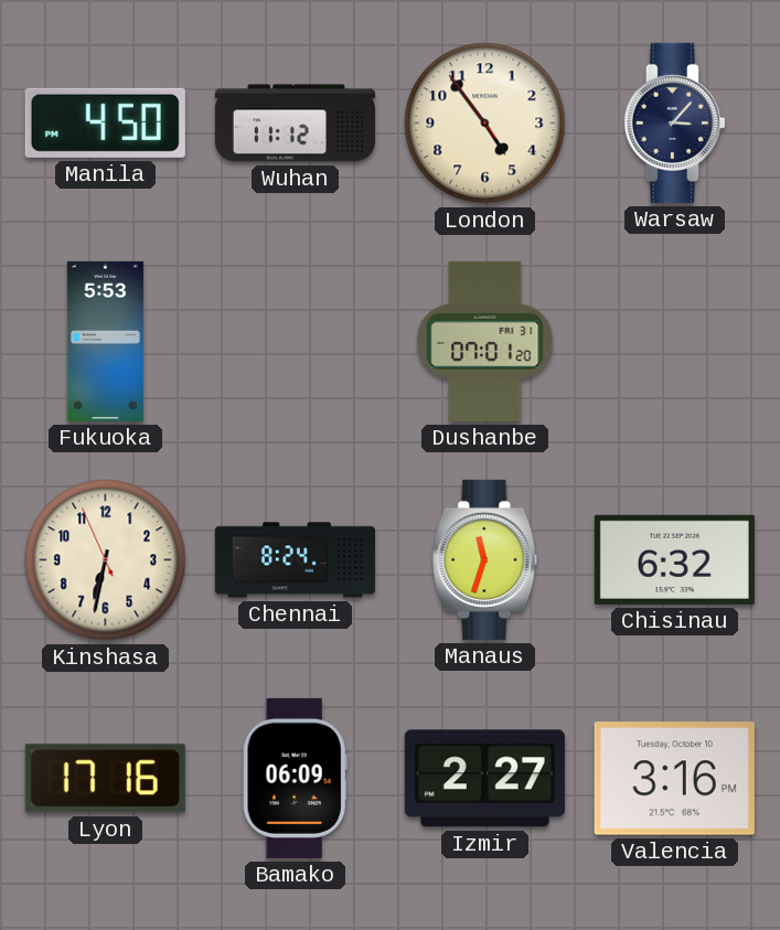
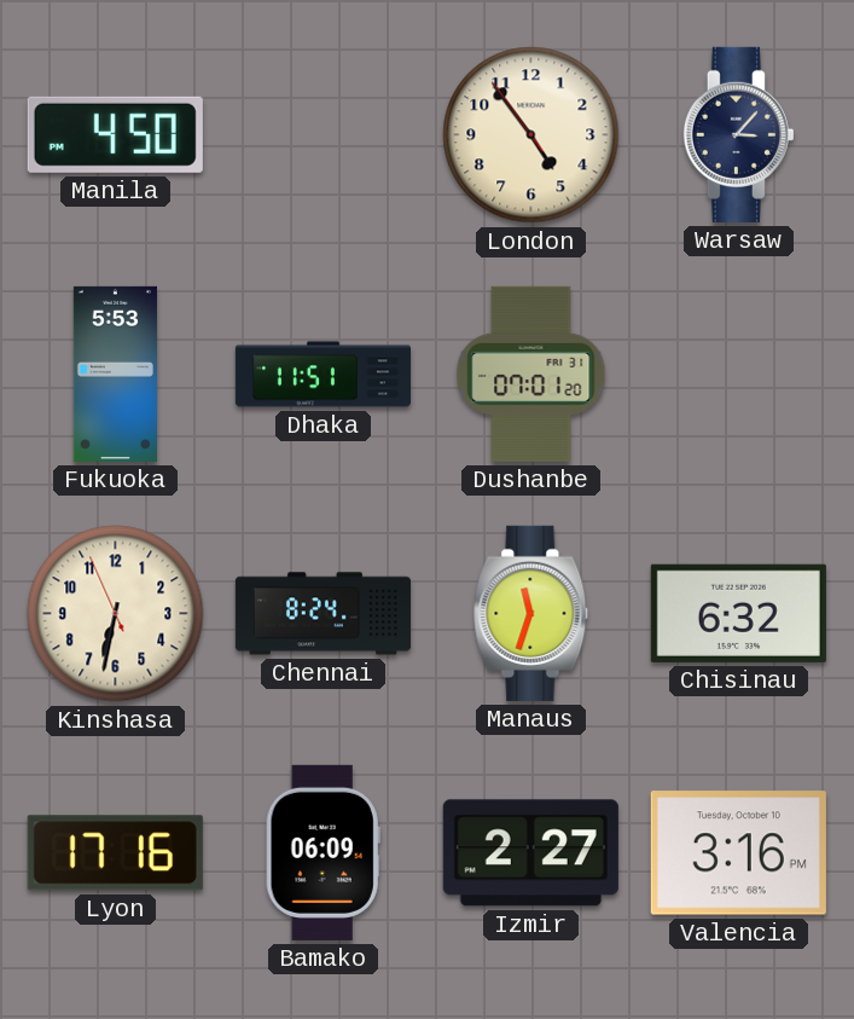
Wuhan: 11:12 -> none (295, 124)
Dhaka: none -> 11:51 (323, 375)
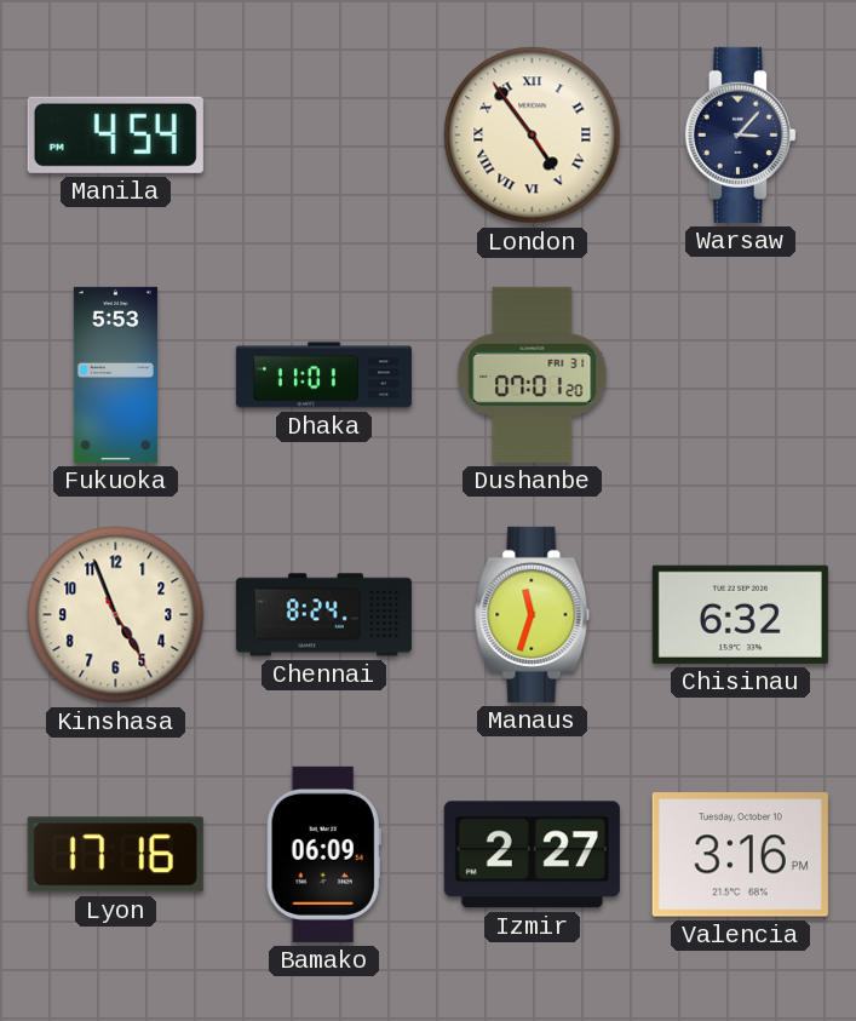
Manila: 4:50 -> 4:54 (115, 134)
London numerals: Arabic -> Roman (533, 136)
Dhaka: 11:51 -> 11:01 (323, 375)
Kinshasa: 6:31 -> 4:56 (116, 615)
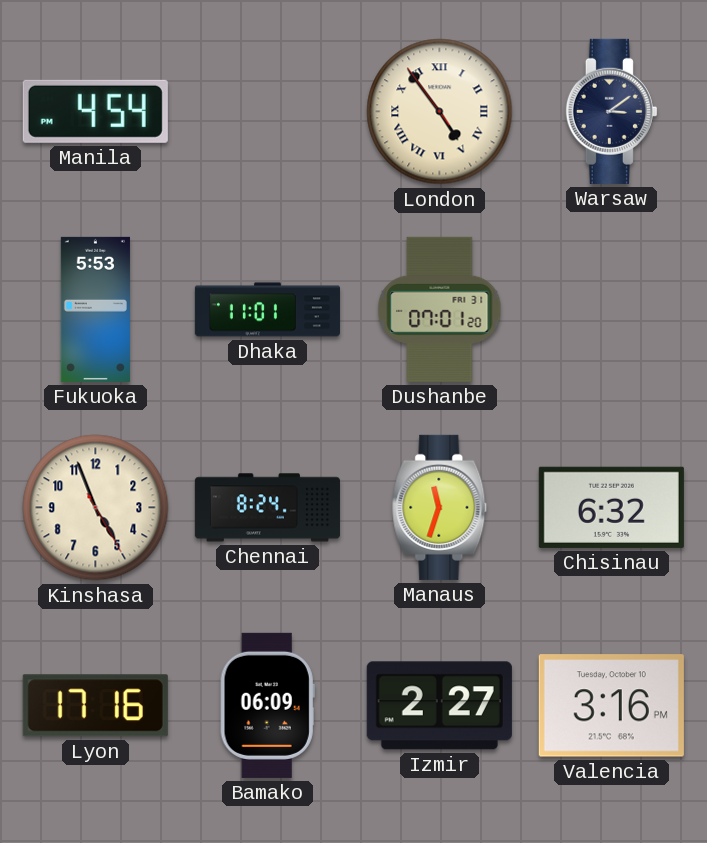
Warsaw: 3:07 -> 3:09 (611, 111)
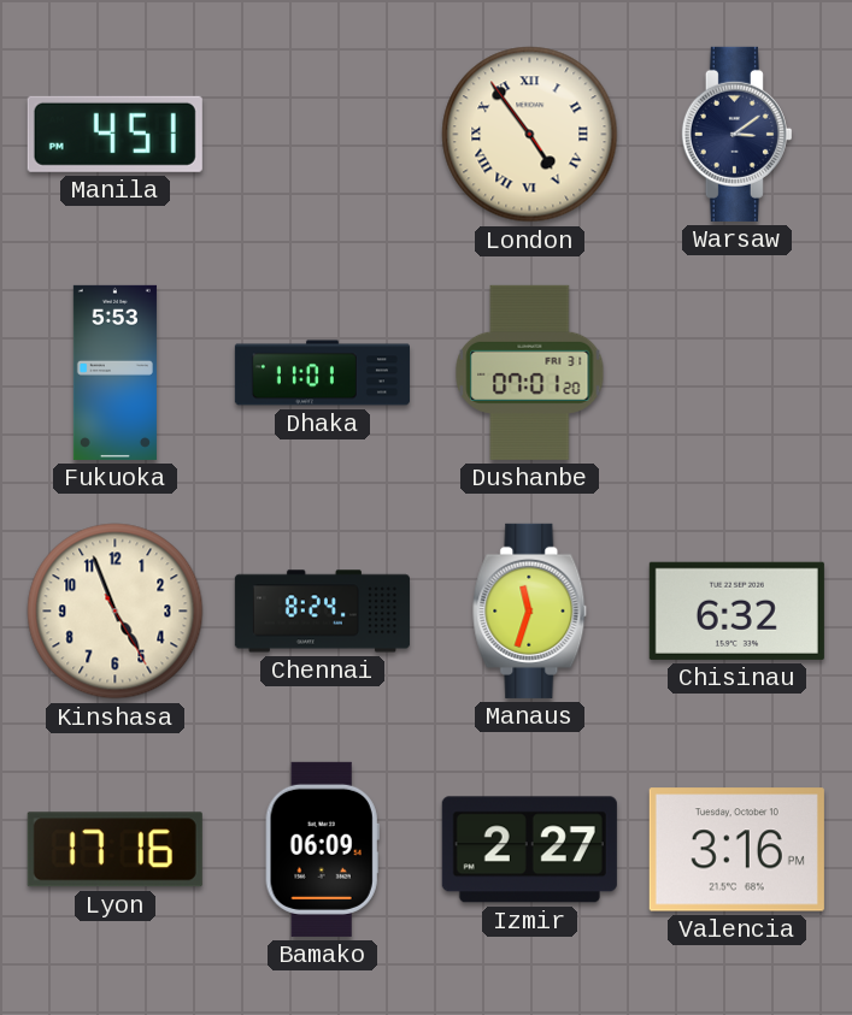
Manila: 4:54 -> 4:51 (114, 134)
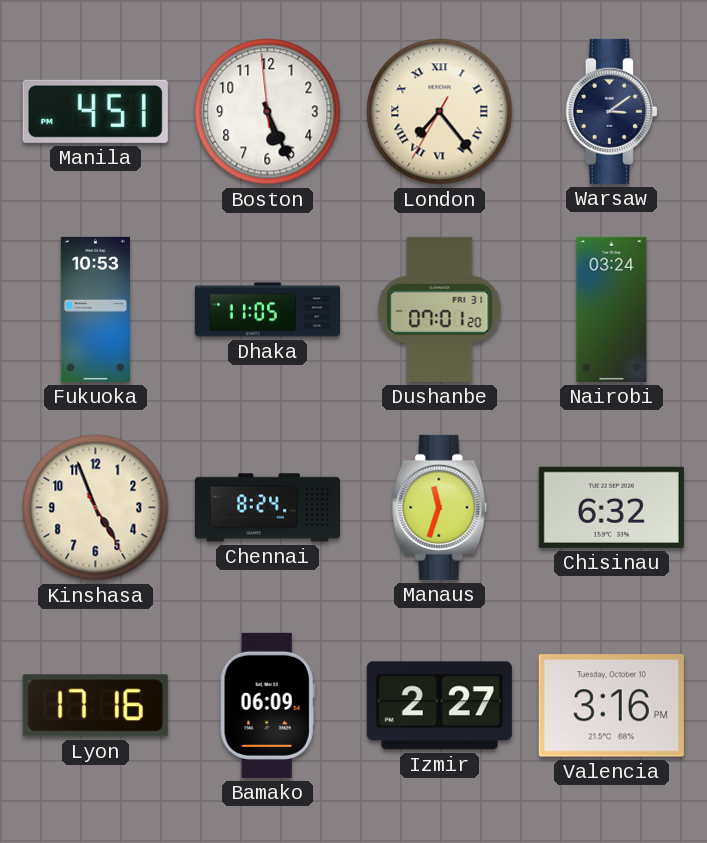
Boston: none -> 5:25 (268, 112)
London: 4:53 -> 7:23 (440, 112)
Fukuoka: 5:53 -> 10:53 (95, 309)
Dhaka: 11:01 -> 11:05 (267, 310)
Nairobi: none -> 03:24 (612, 309)
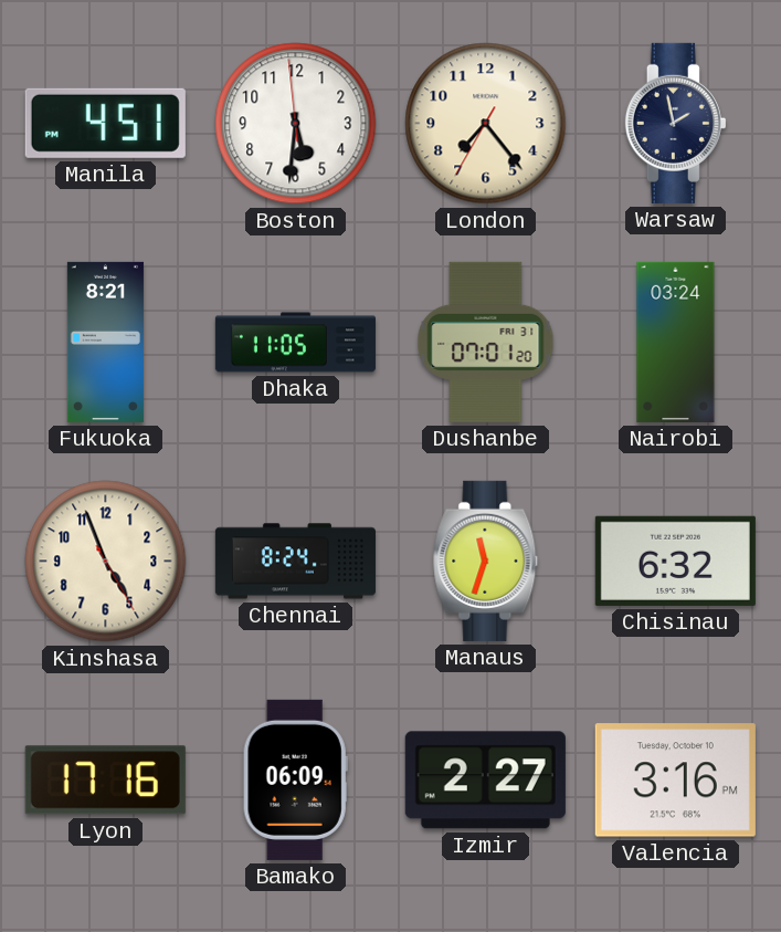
Boston: 5:25 -> 5:30 (296, 124)
London numerals: Roman -> Arabic (486, 124)
Warsaw: 3:09 -> 1:58 (675, 123)
Fukuoka: 10:53 -> 8:21 (105, 342)
